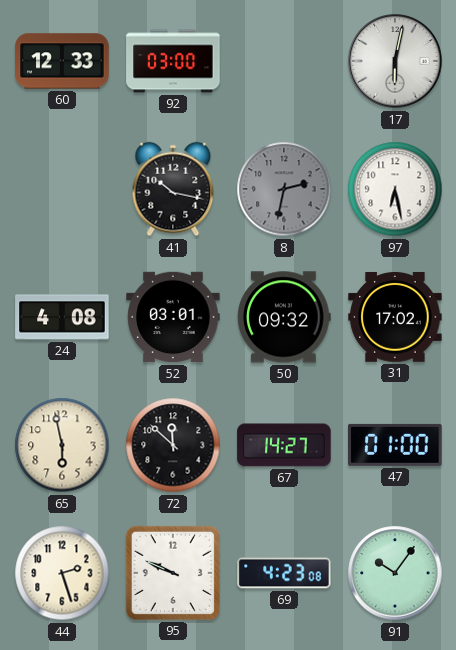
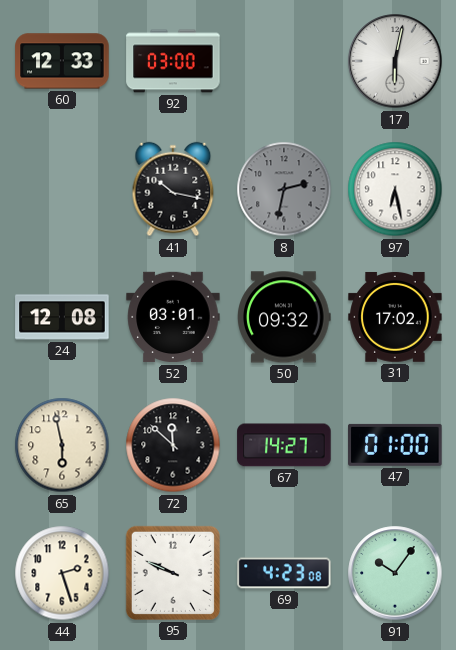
24: 4:08 -> 12:08 (62, 317)
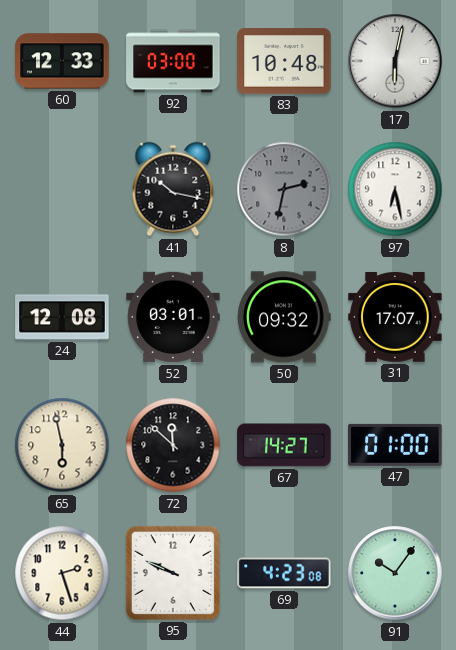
83: none -> 10:48 (284, 61)
31: 17:02 -> 17:07 (395, 317)
